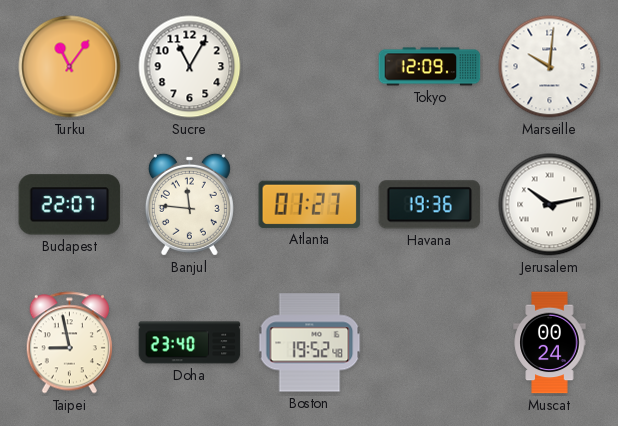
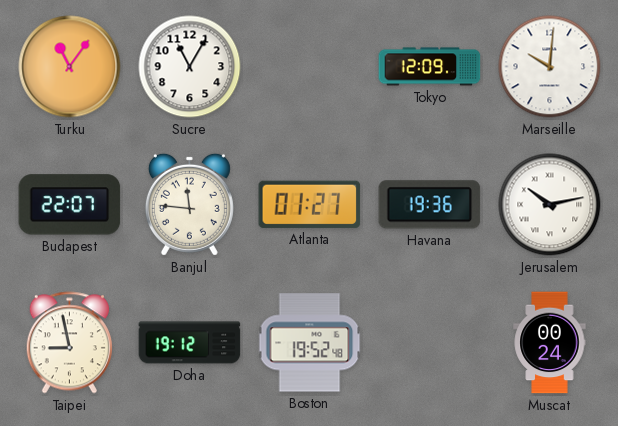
Doha: 23:40 -> 19:12 (190, 343)
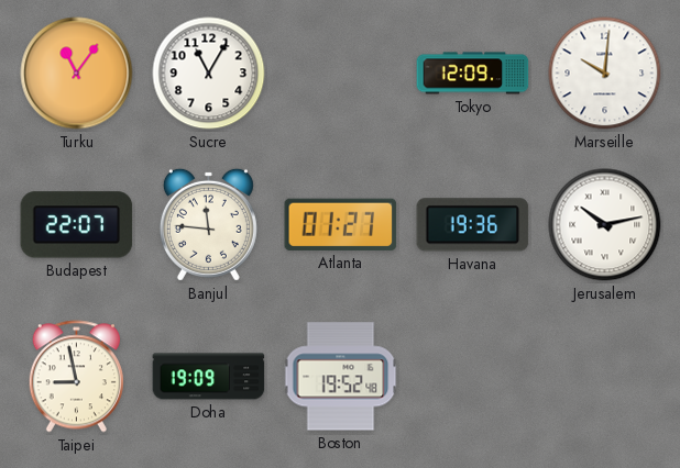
Doha: 19:12 -> 19:09 (209, 377)
Muscat: 00:24 -> none (550, 343)
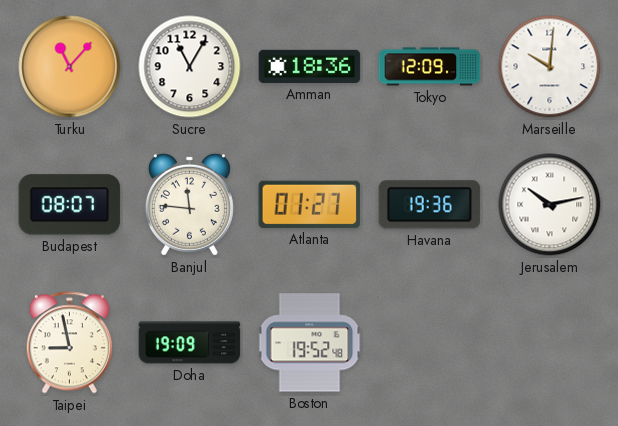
Turku: 11:06 -> 11:07 (70, 67)
Amman: none -> 18:36 (310, 66)
Budapest: 22:07 -> 08:07 (70, 205)
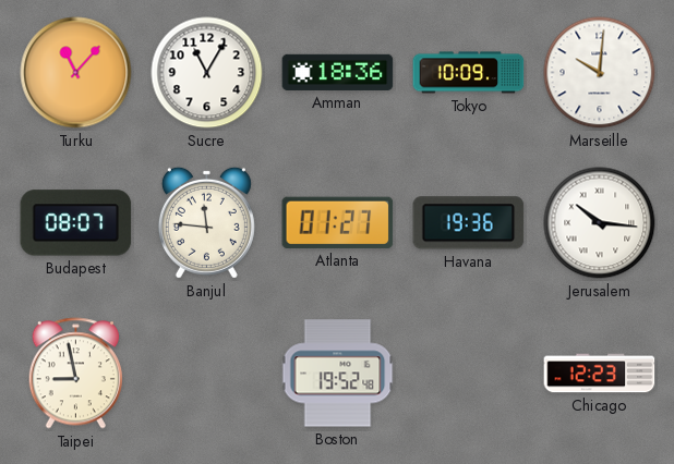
Tokyo: 12:09 -> 10:09 (469, 73)
Jerusalem: 10:13 -> 10:16 (600, 223)
Doha: 19:09 -> none (190, 343)
Chicago: none -> 12:23 (600, 374)
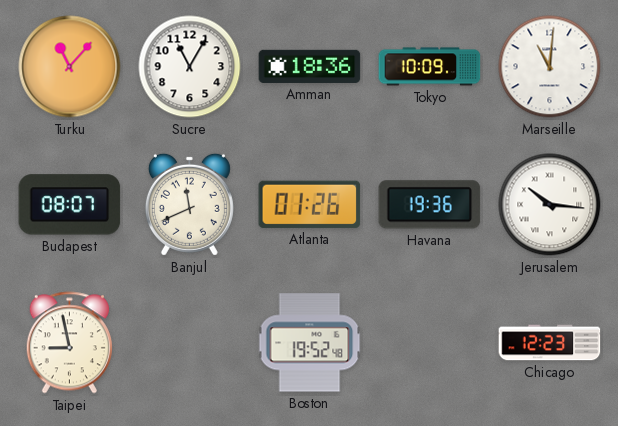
Marseille: 10:01 -> 11:01 (550, 67)
Banjul: 11:46 -> 11:41 (189, 204)
Atlanta: 01:27 -> 01:26 (310, 204)
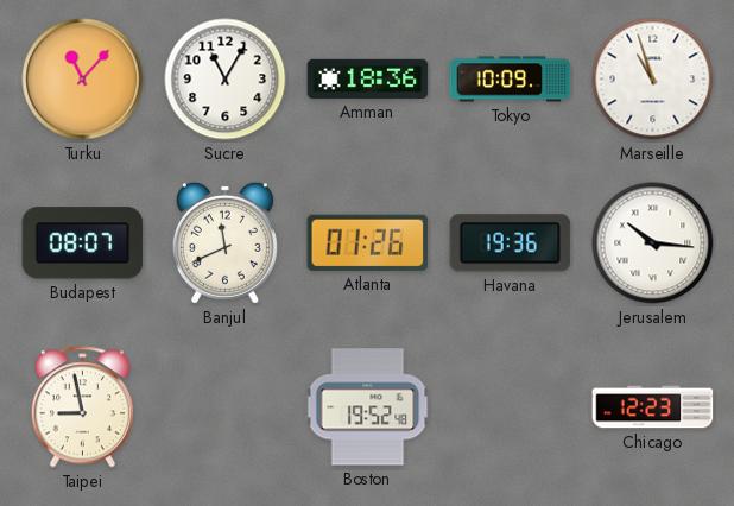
Marseille: 11:01 -> 10:57 (653, 80)
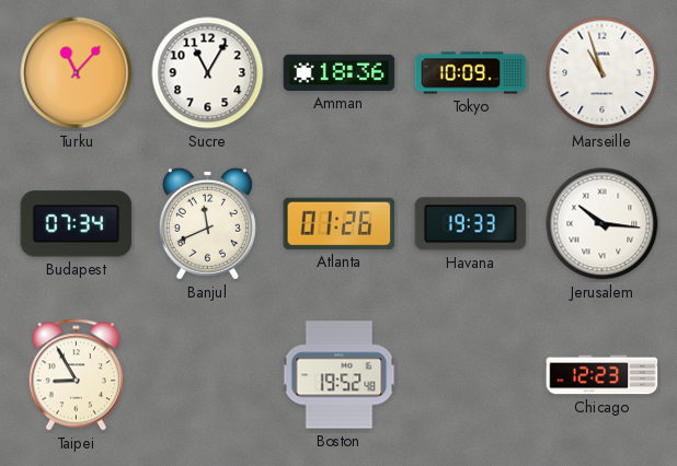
Budapest: 08:07 -> 07:34 (77, 224)
Havana: 19:36 -> 19:33 (471, 224)
Taipei: 8:58 -> 8:55 (76, 375)
